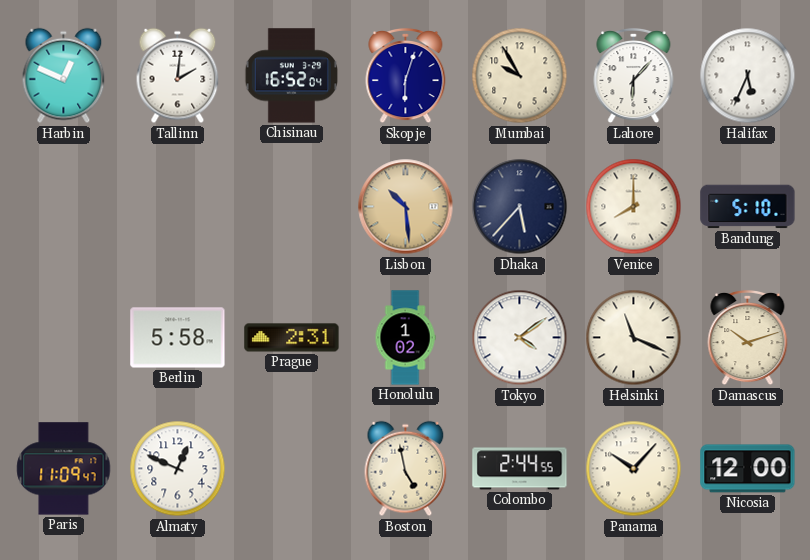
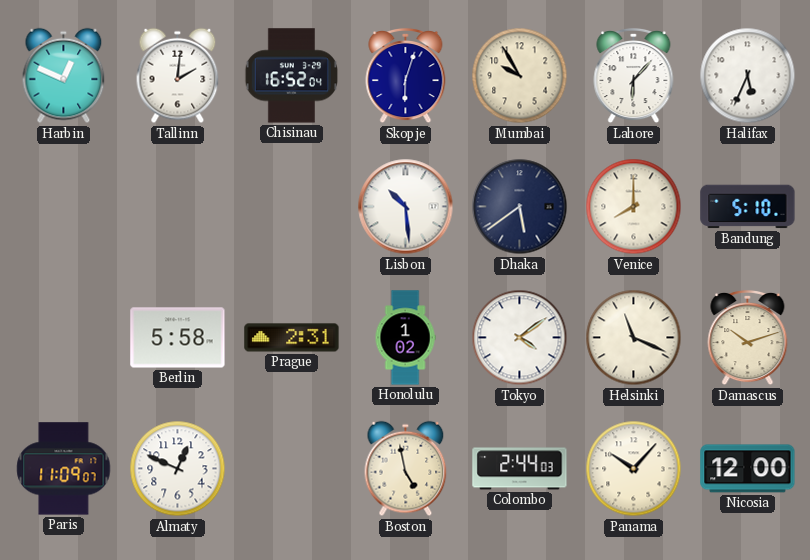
Lisbon dial: champagne -> white (406, 207)
Dhaka: 5:37 -> 5:39 (520, 207)
Paris: 11:09:47 -> 11:09:07 (64, 469)
Colombo: 2:44:55 -> 2:44:03 (520, 469)
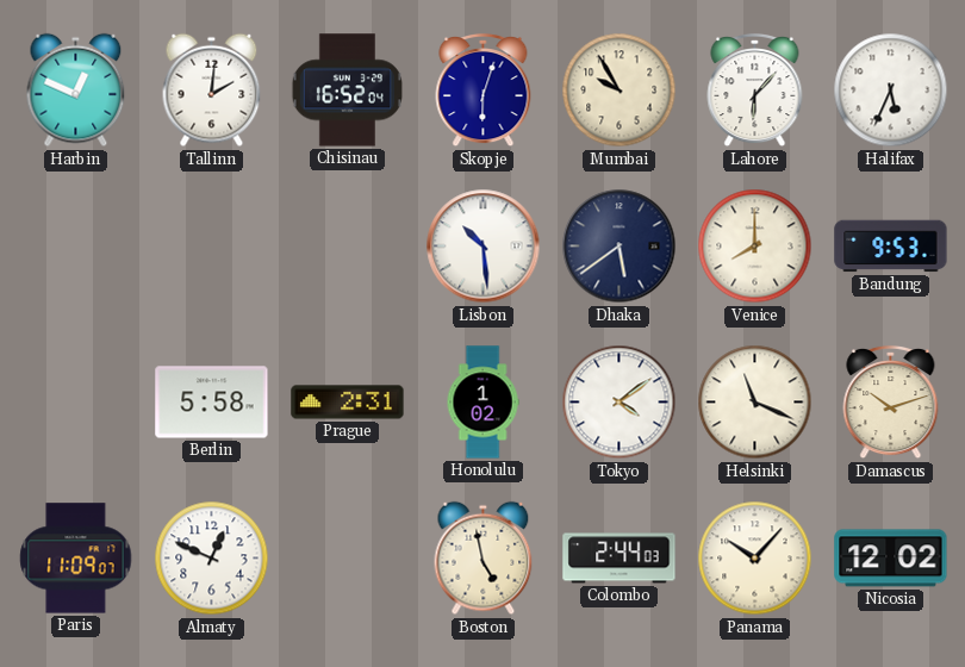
Bandung: 5:10 -> 9:53 (891, 247)
Nicosia: 12:00 -> 12:02 (891, 559)
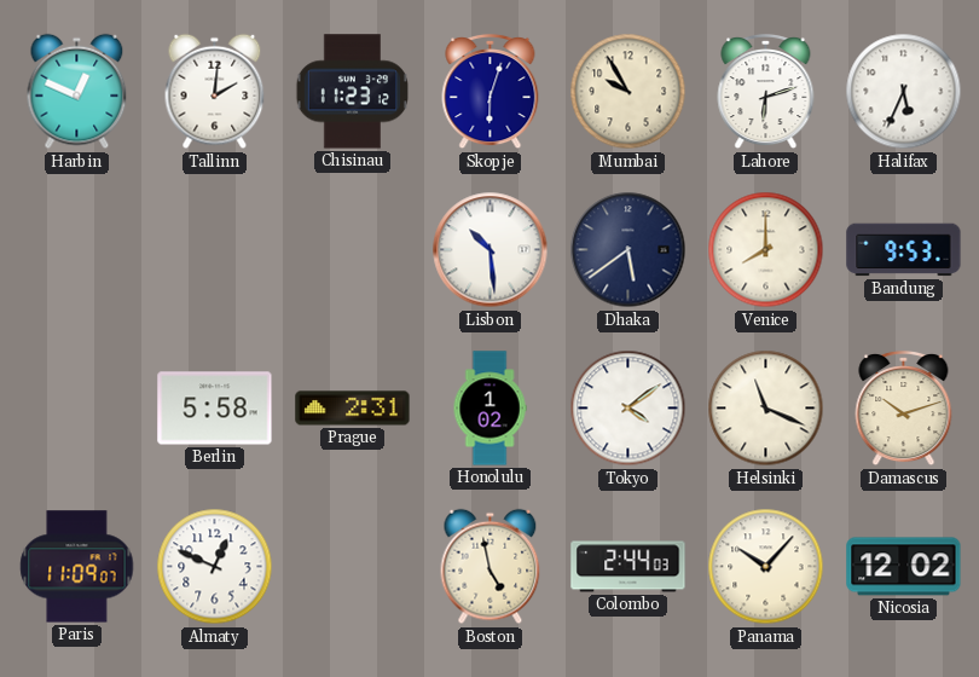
Chisinau: 16:52 -> 11:23 (352, 92)
Lahore: 6:07 -> 6:12 (766, 92)
